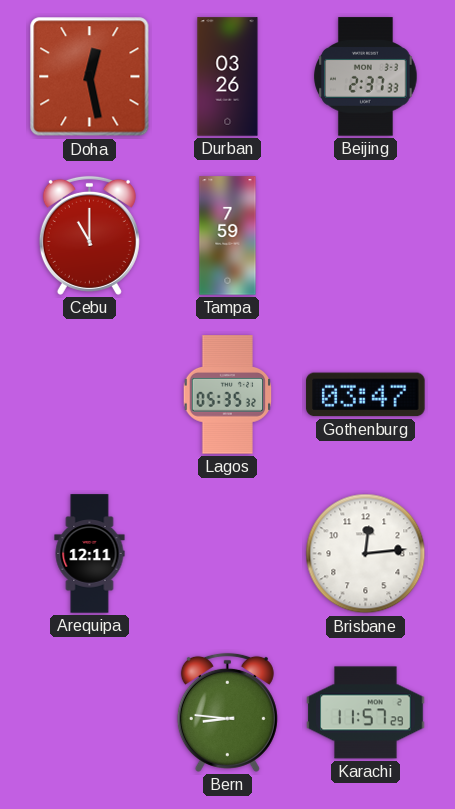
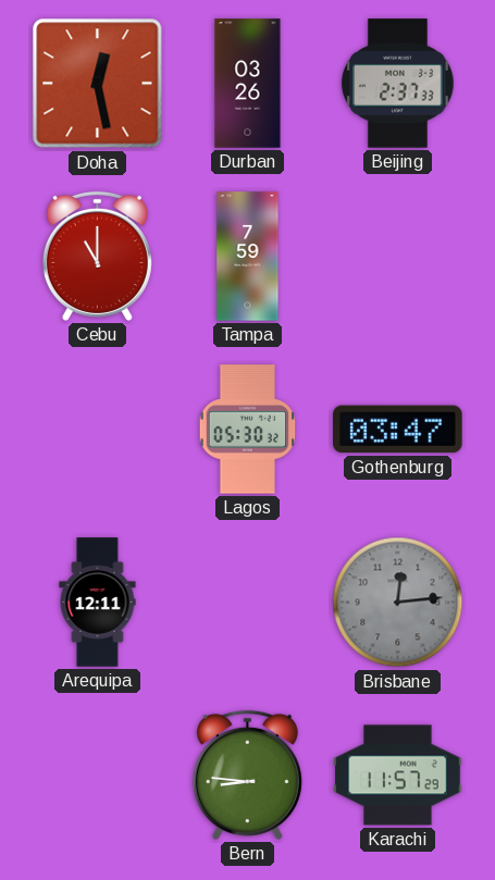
Lagos: 05:35 -> 05:30 (248, 430)
Brisbane dial: white -> grey (398, 603)
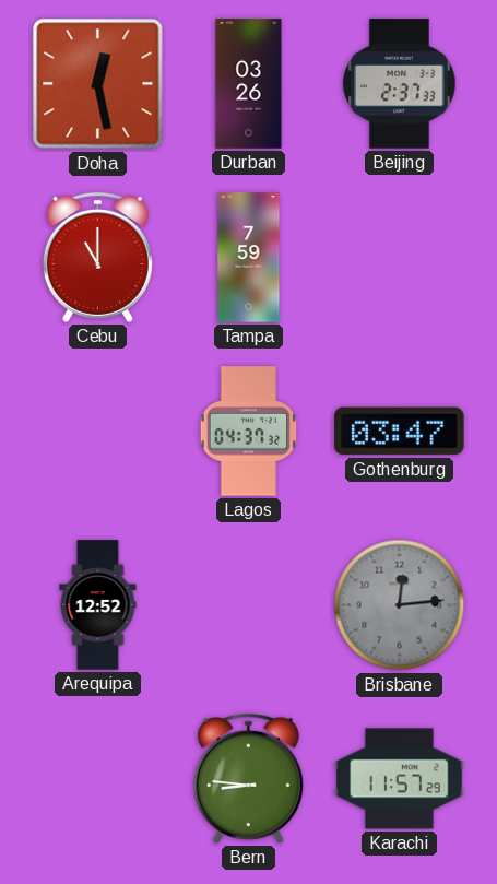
Lagos: 05:30 -> 04:37 (249, 432)
Arequipa: 12:11 -> 12:52 (98, 605)
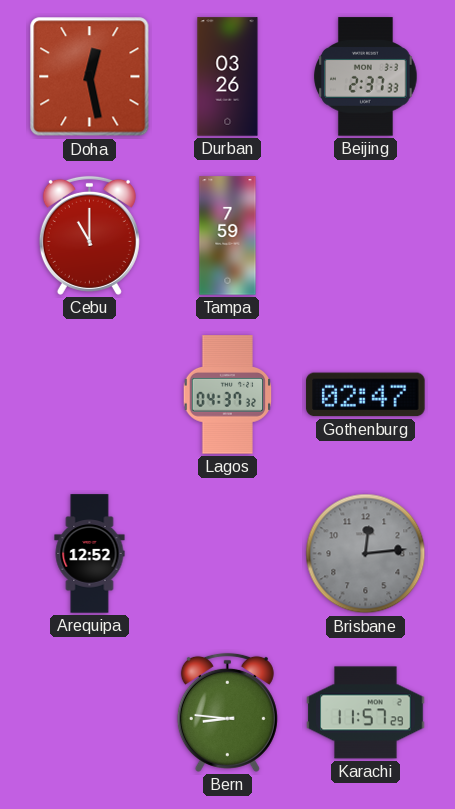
Gothenburg: 03:47 -> 02:47 (366, 395)
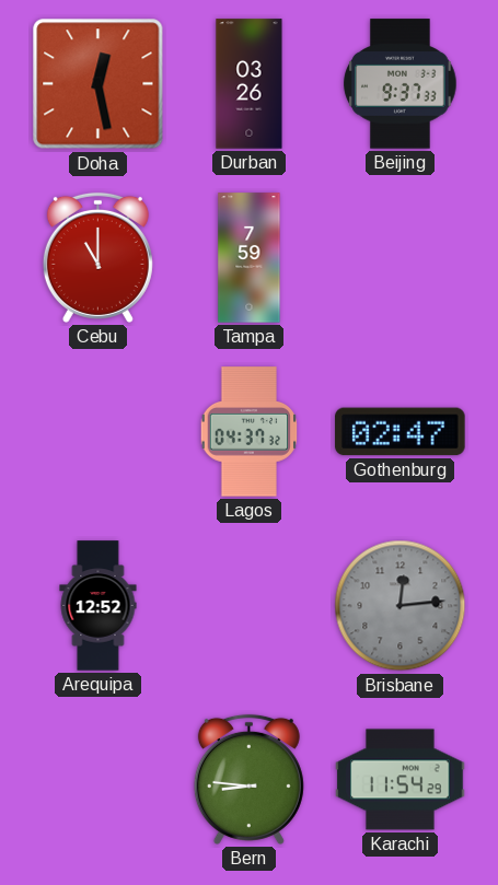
Beijing: 2:37 -> 9:37 (401, 84)
Karachi: 11:57 -> 11:54 (401, 780)
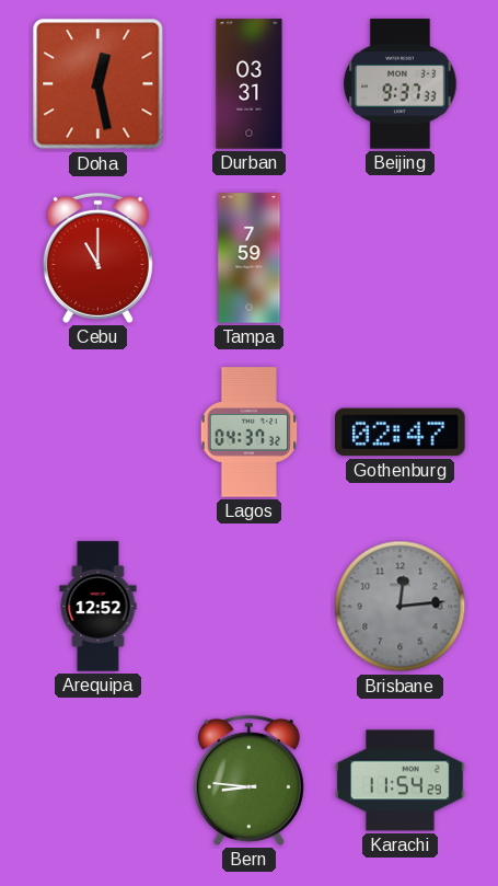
Durban: 03:26 -> 03:31 (250, 84)
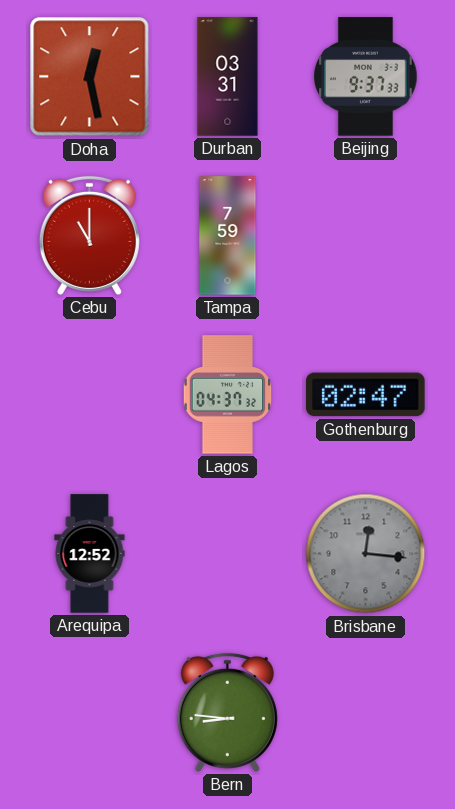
Brisbane: 12:14 -> 12:16 (366, 554)
Karachi: 11:54 -> none (401, 781)
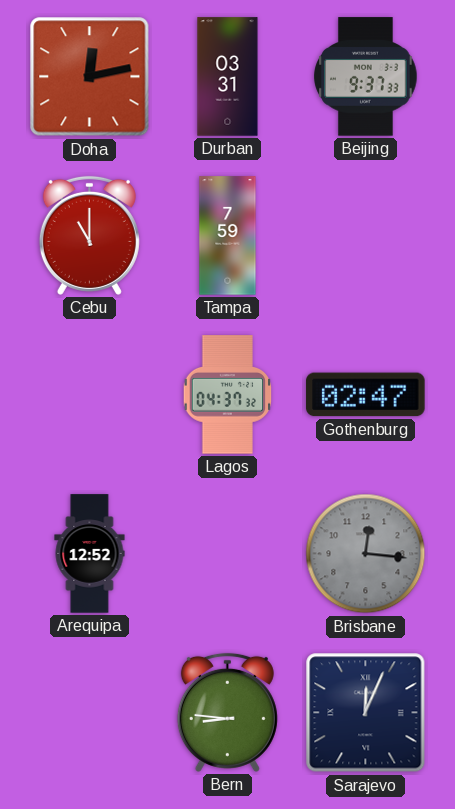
Doha: 12:28 -> 12:13 (90, 77)
Sarajevo: none -> 12:04 (366, 713)
